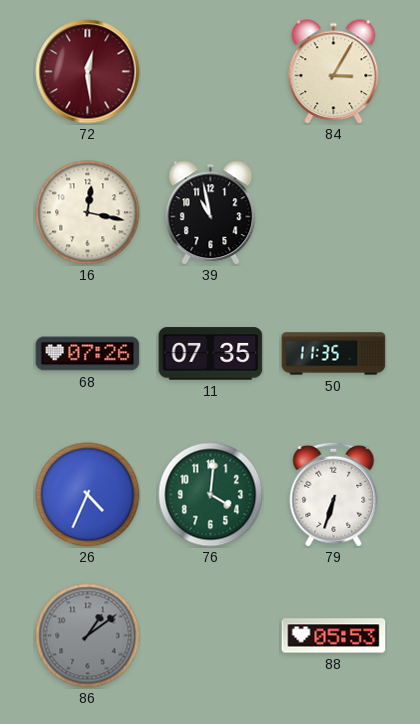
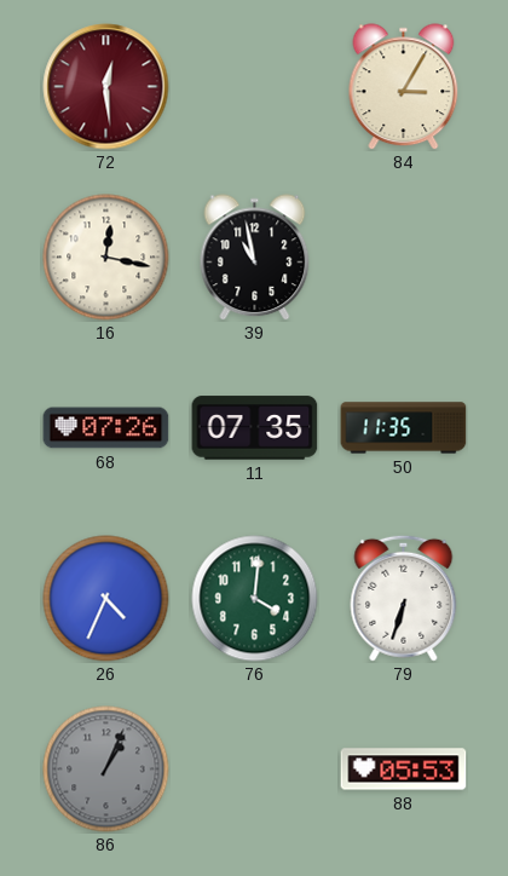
86: 1:09 -> 1:04 (106, 770)
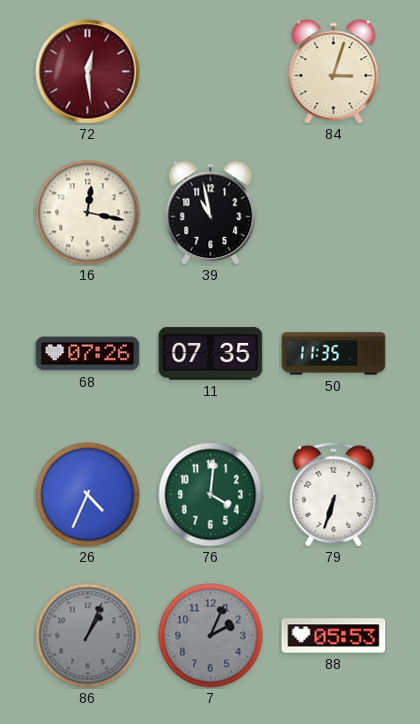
84: 3:05 -> 3:03 (334, 72)
7: none -> 2:04 (211, 636)
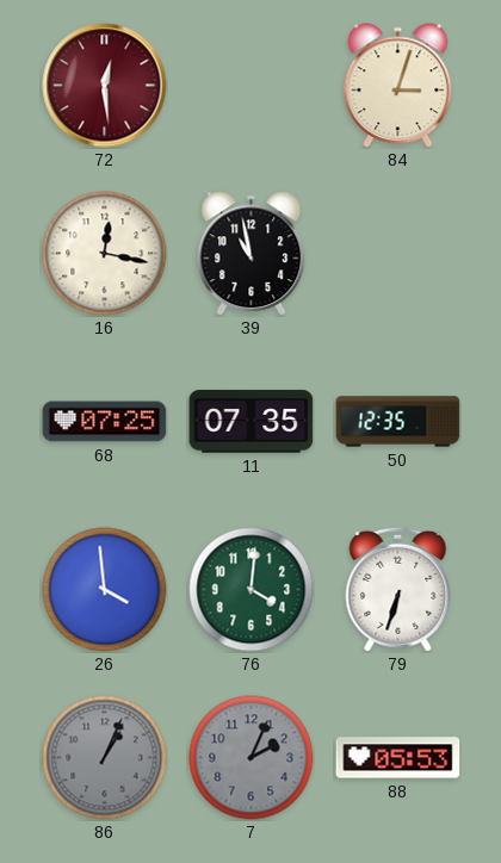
68: 07:26 -> 07:25 (105, 422)
50: 11:35 -> 12:35 (398, 422)
26: 4:34 -> 3:59 (105, 590)
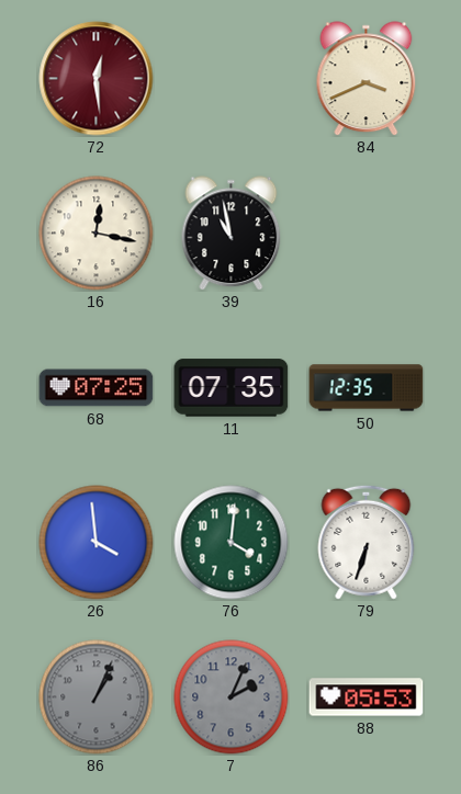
84: 3:03 -> 3:41 (367, 79)
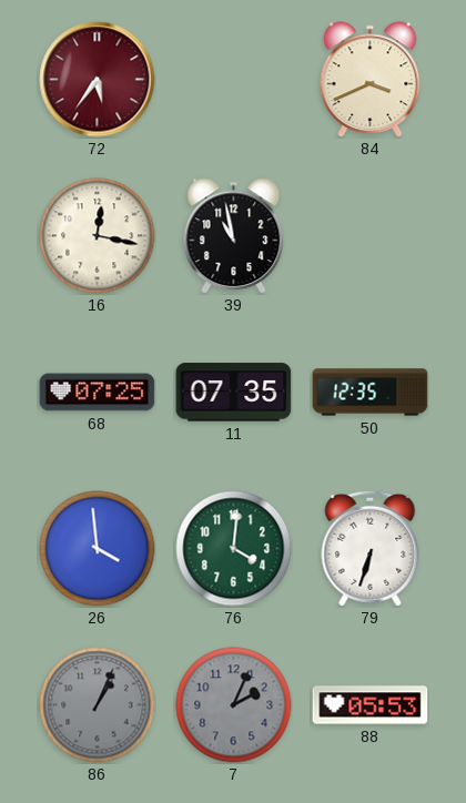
72: 12:29 -> 5:36 (98, 80)
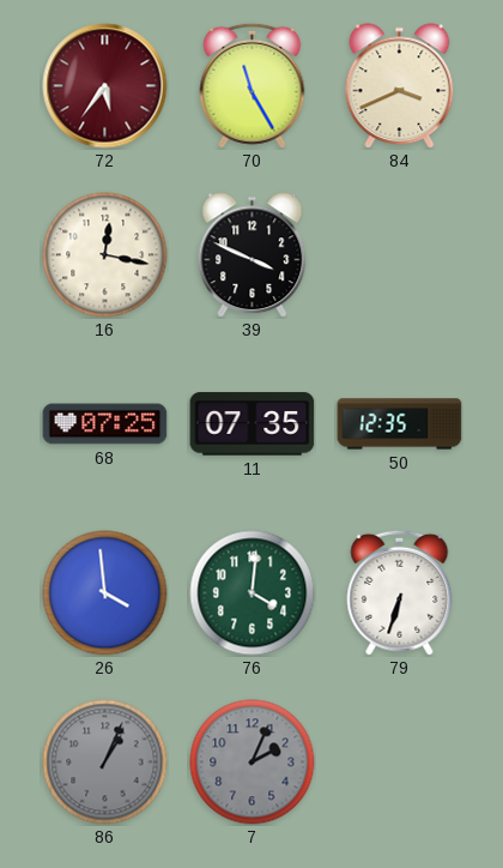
70: none -> 11:25 (253, 85)
39: 10:58 -> 3:49 (253, 255)
88: 05:53 -> none (371, 705)
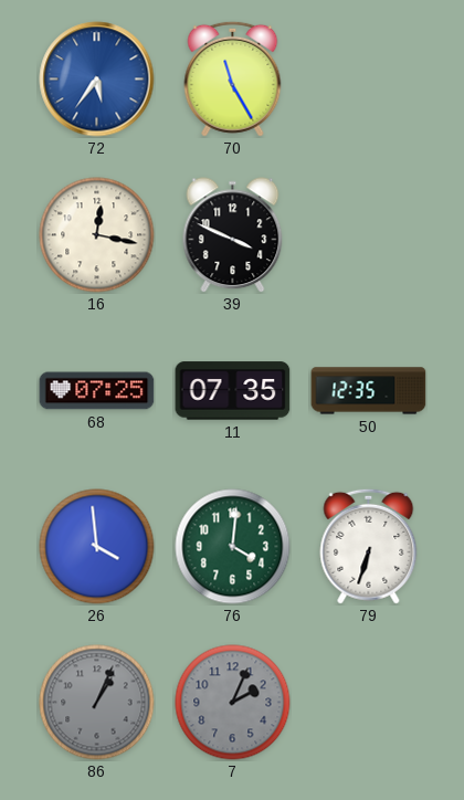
72 dial: burgundy -> blue (97, 80)
84: 3:41 -> none (400, 86)
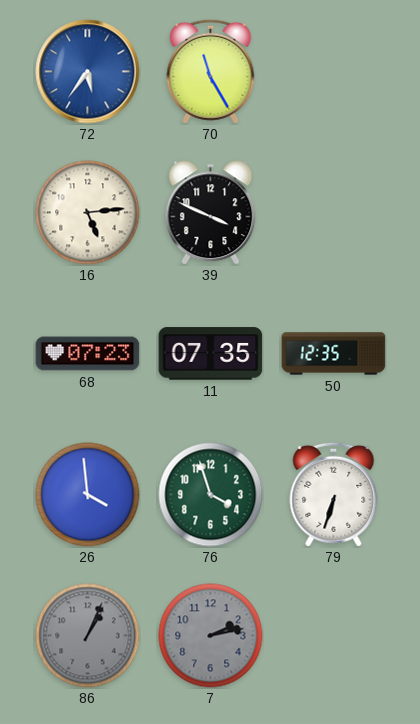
16: 12:17 -> 5:14 (88, 213)
68: 07:25 -> 07:23 (88, 354)
76: 4:01 -> 3:57 (211, 495)
7: 2:04 -> 2:13 (211, 636)
